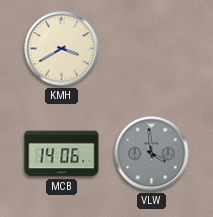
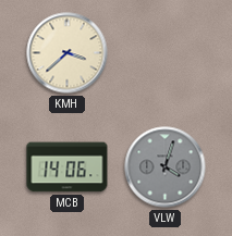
KMH: 3:40 -> 3:38 (68, 53)
VLW: 3:59 -> 4:03 (166, 167)
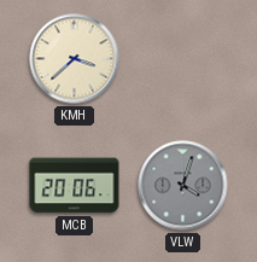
MCB: 14:06 -> 20:06 (75, 186)
